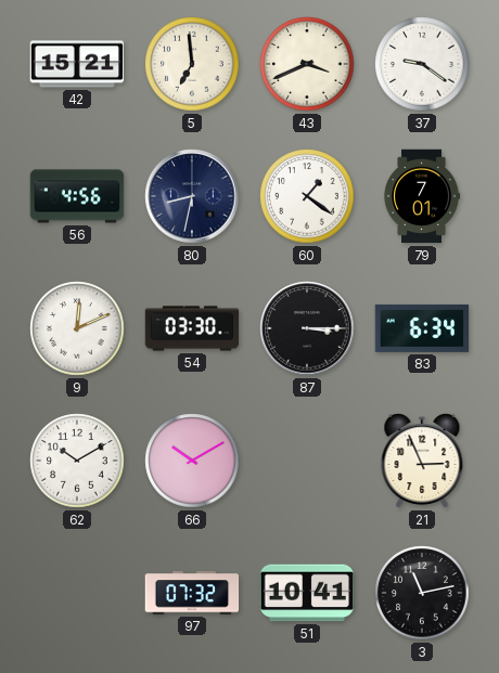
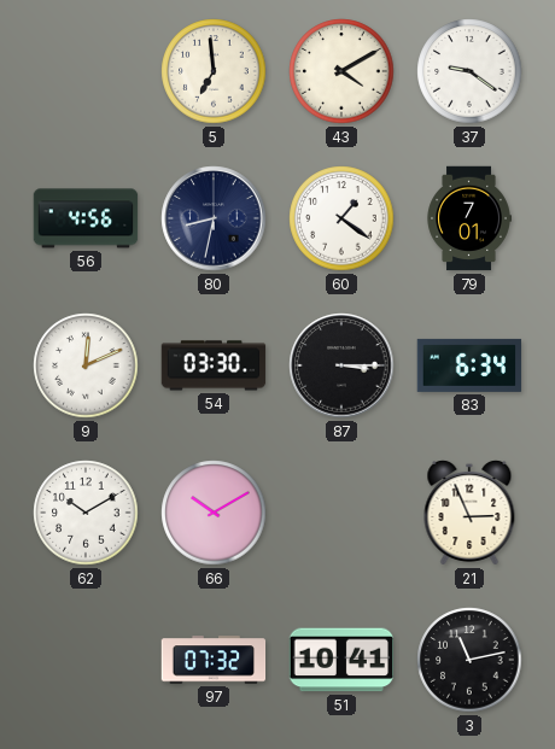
42: 15:21 -> none (77, 64)
43: 3:41 -> 4:10 (341, 71)
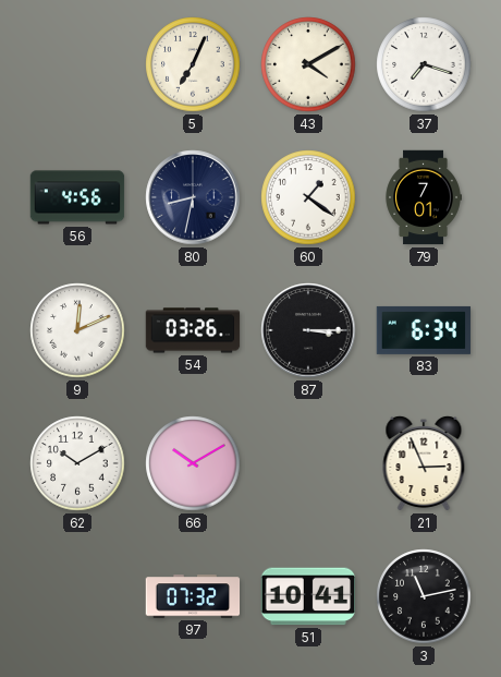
5: 6:59 -> 7:04 (193, 64)
37: 9:21 -> 7:18 (424, 64)
54: 03:30 -> 03:26 (193, 330)
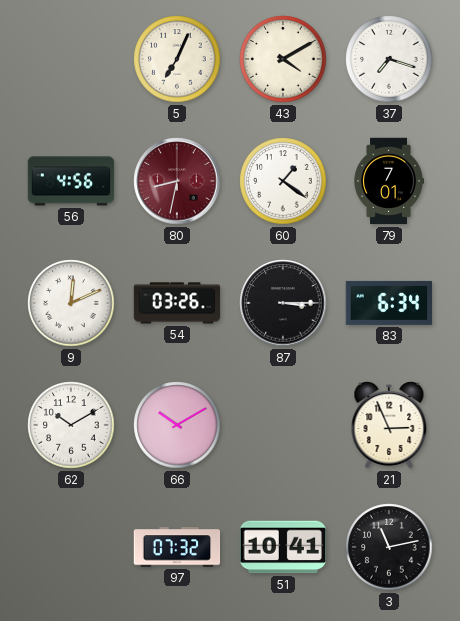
80 dial: navy -> burgundy (177, 181)
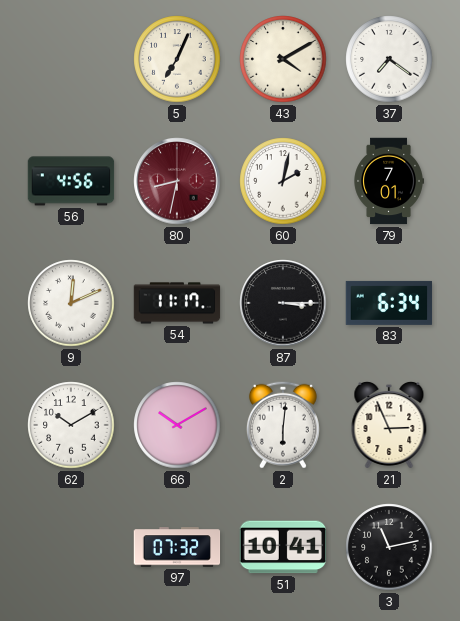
37: 7:18 -> 7:21 (389, 59)
60: 1:21 -> 2:02 (283, 181)
54: 03:26 -> 11:17 (177, 303)
2: none -> 6:01 (283, 425)
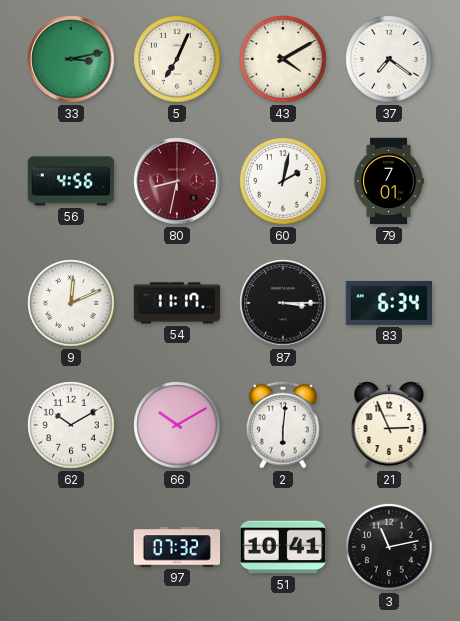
33: none -> 3:13 (71, 59)
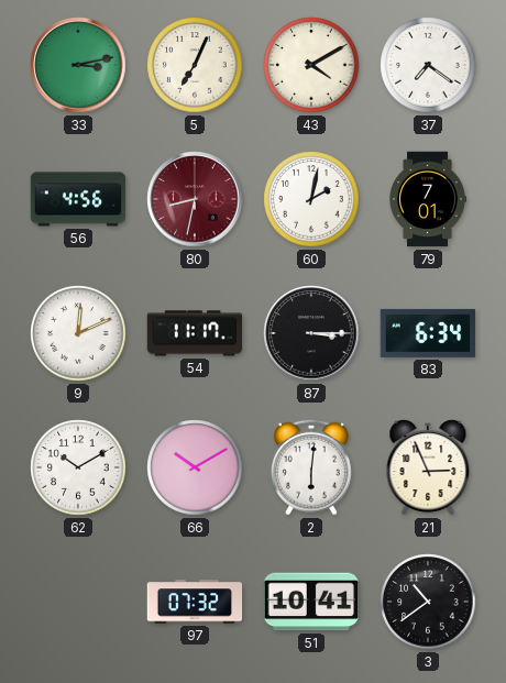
3: 11:13 -> 10:39 (428, 602)
